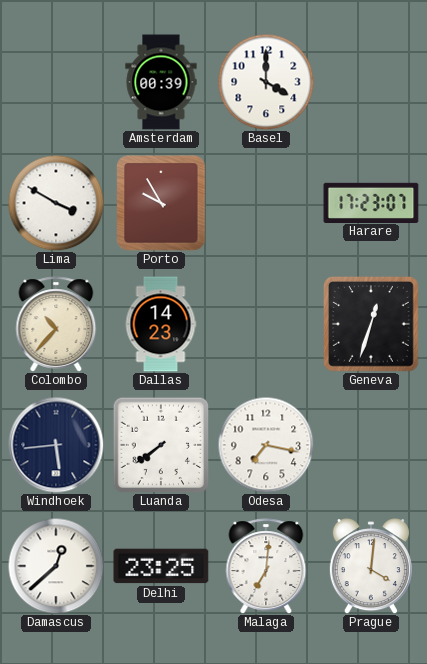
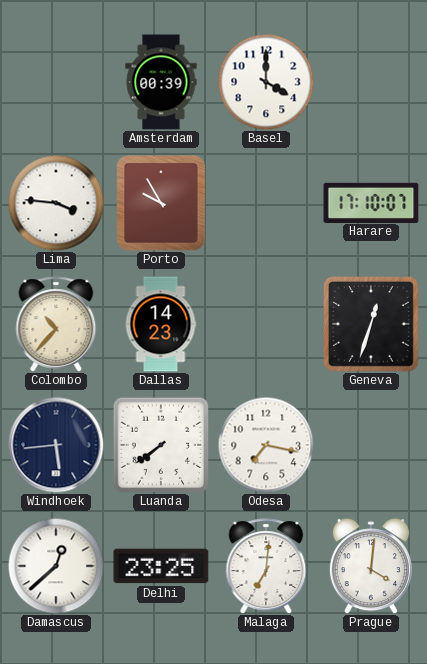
Lima: 3:50 -> 3:46 (56, 203)
Harare: 17:23 -> 17:10 (371, 202)
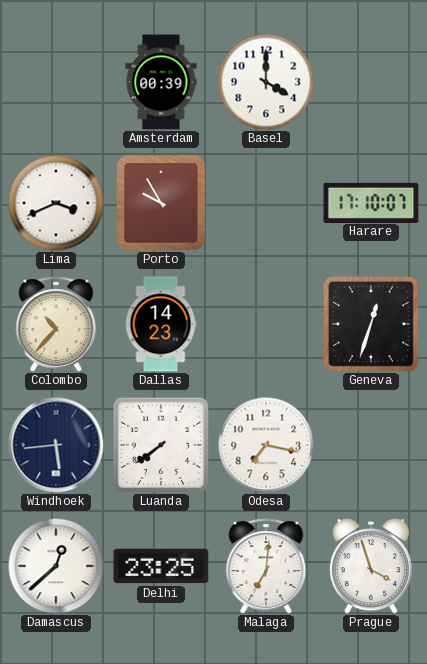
Lima: 3:46 -> 3:41 (56, 203)
Prague: 4:01 -> 3:57 (371, 566)
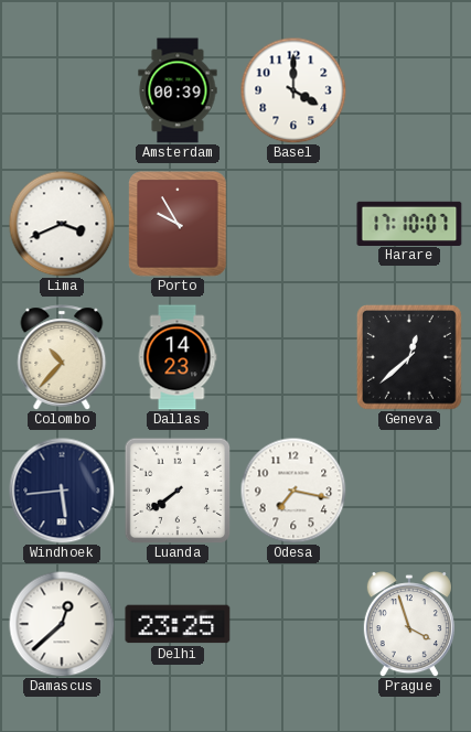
Geneva: 12:33 -> 12:38 (409, 357)
Malaga: 7:01 -> none (266, 566)
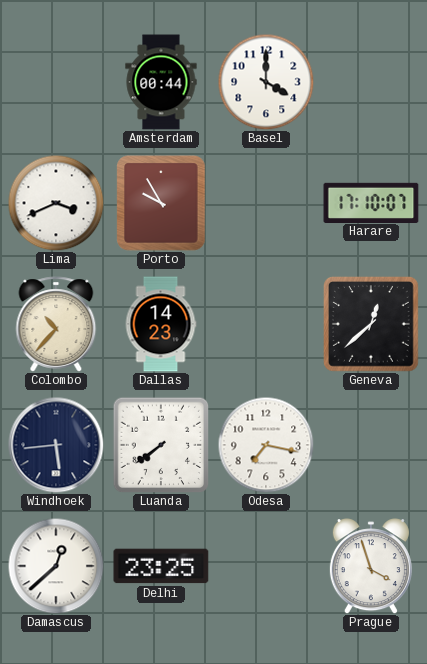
Amsterdam: 00:39 -> 00:44 (161, 82)
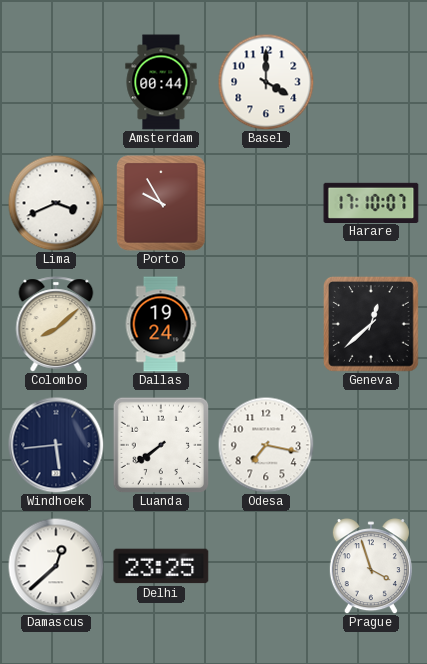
Colombo: 10:37 -> 8:08 (56, 324)
Dallas: 14:23 -> 19:24 (161, 324)
